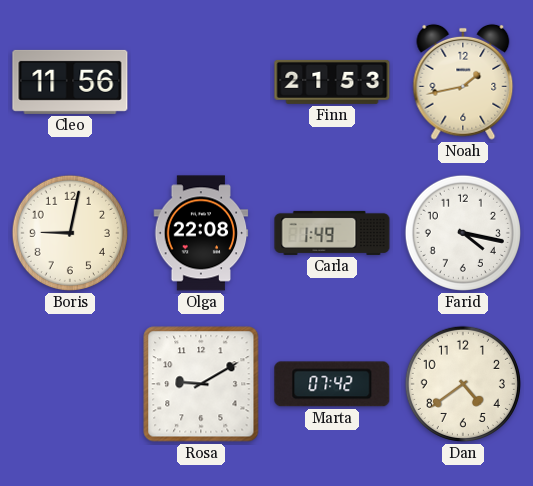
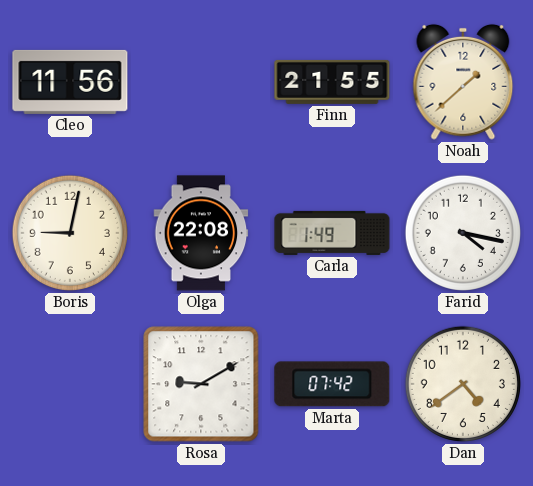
Finn: 21:53 -> 21:55 (332, 82)
Noah: 1:43 -> 1:38 (463, 82)
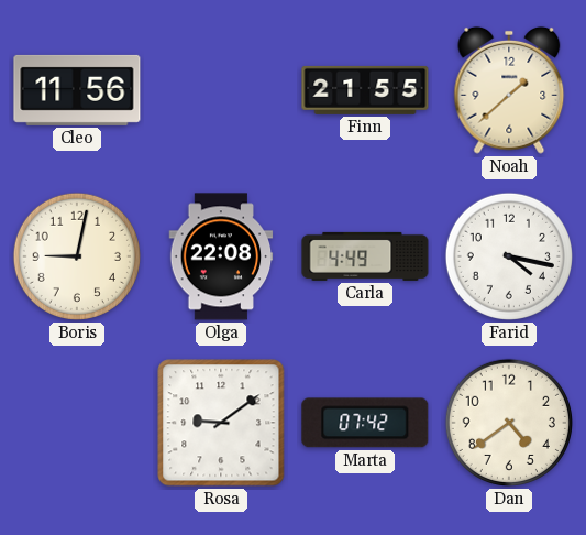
Carla: 1:49 -> 4:49 (365, 256)
Rosa: 9:10 -> 9:09 (221, 423)
